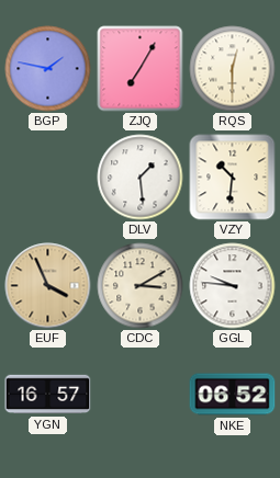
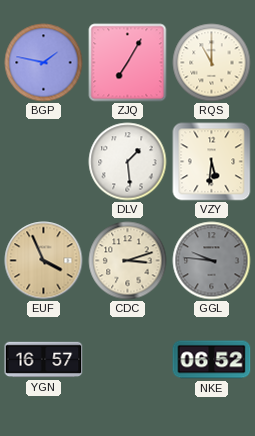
RQS: 12:30 -> 11:00 (212, 63)
VZY: 10:31 -> 5:31 (212, 162)
CDC: 3:10 -> 3:12 (128, 261)
GGL dial: white -> grey (212, 261)
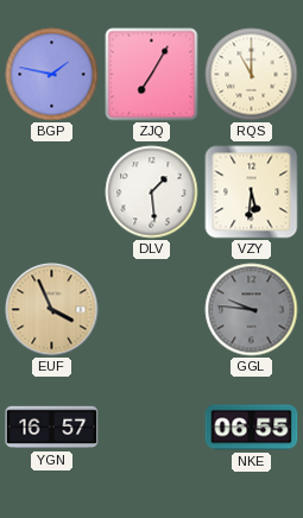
CDC: 3:12 -> none (128, 261)
NKE: 06:52 -> 06:55 (252, 428)
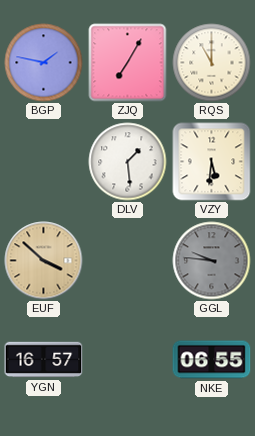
EUF: 3:56 -> 3:52 (44, 261)
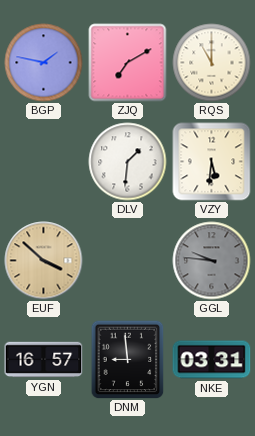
ZJQ: 7:05 -> 7:10 (128, 63)
DLV: 1:29 -> 1:31 (128, 162)
DNM: none -> 8:59 (128, 359)
NKE: 06:55 -> 03:31 (212, 360)
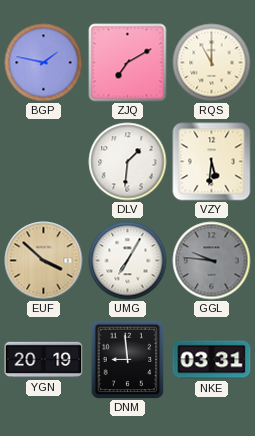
UMG: none -> 7:05 (128, 261)
YGN: 16:57 -> 20:19 (44, 360)
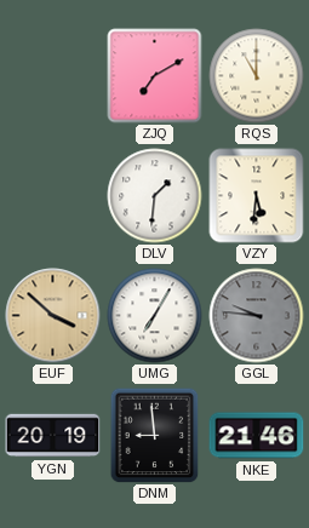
BGP: 1:47 -> none (44, 63)
NKE: 03:31 -> 21:46 (257, 436)
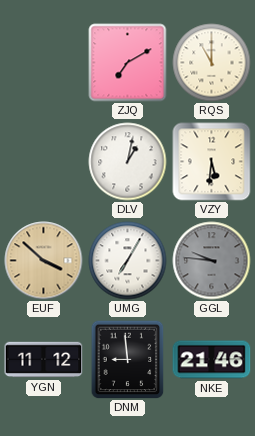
DLV: 1:31 -> 1:02 (128, 162)
YGN: 20:19 -> 11:12 (44, 360)
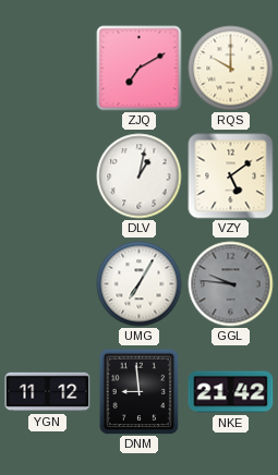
RQS: 11:00 -> 10:00 (231, 69)
VZY: 5:31 -> 5:09 (231, 176)
EUF: 3:52 -> none (44, 261)
NKE: 21:46 -> 21:42 (231, 392)
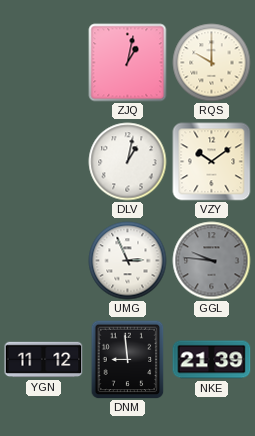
ZJQ: 7:10 -> 1:02 (128, 63)
VZY: 5:09 -> 10:09 (212, 162)
UMG: 7:05 -> 2:56 (128, 261)
NKE: 21:42 -> 21:39 (212, 360)
